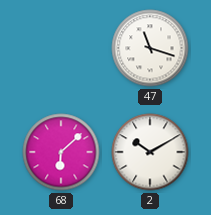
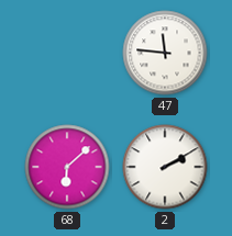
47: 11:18 -> 11:46 (165, 53)
2: 10:10 -> 2:10 (165, 167)
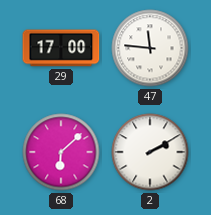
29: none -> 17:00 (61, 48)
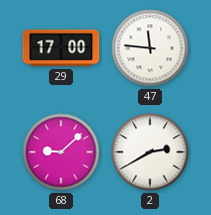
68: 6:08 -> 9:08 (61, 152)
2: 2:10 -> 2:40 (150, 152)
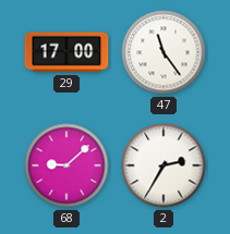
47: 11:46 -> 11:24 (164, 52)
2: 2:40 -> 2:35 (164, 165)
